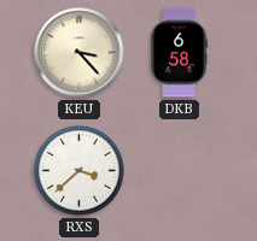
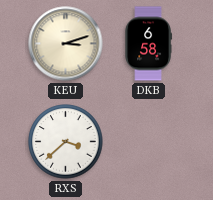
KEU: 3:23 -> 3:12 (66, 44)
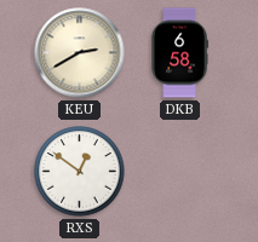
KEU: 3:12 -> 2:40 (80, 53)
RXS: 3:38 -> 12:51 (80, 172)
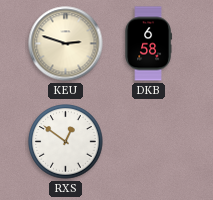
KEU: 2:40 -> 2:48 (66, 44)
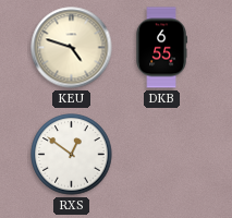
KEU: 2:48 -> 4:48 (72, 48)
DKB: 6:58 -> 6:55 (161, 48)
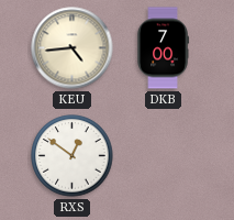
KEU: 4:48 -> 4:44 (73, 48)
DKB: 6:55 -> 7:00 (163, 48)
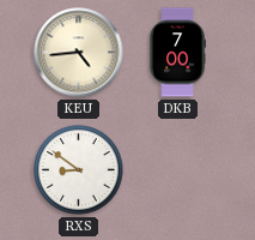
RXS: 12:51 -> 8:51 (79, 170)
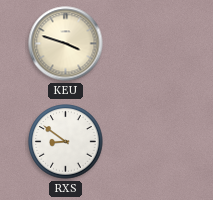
KEU: 4:44 -> 3:48 (66, 44)
DKB: 7:00 -> none (177, 53)
